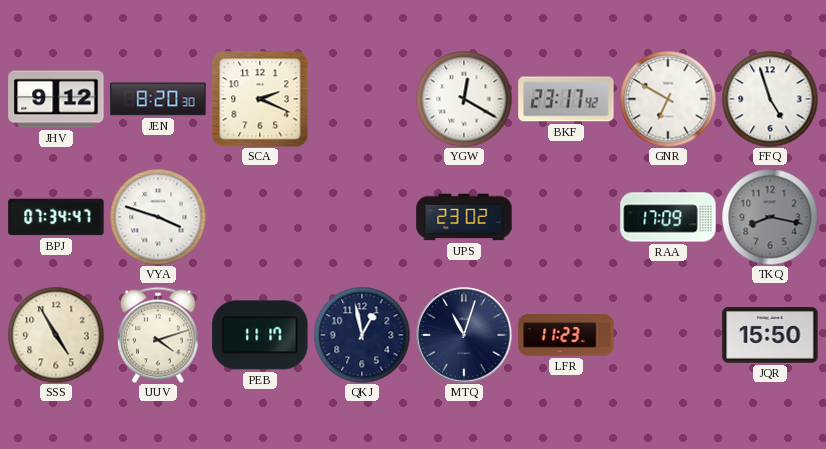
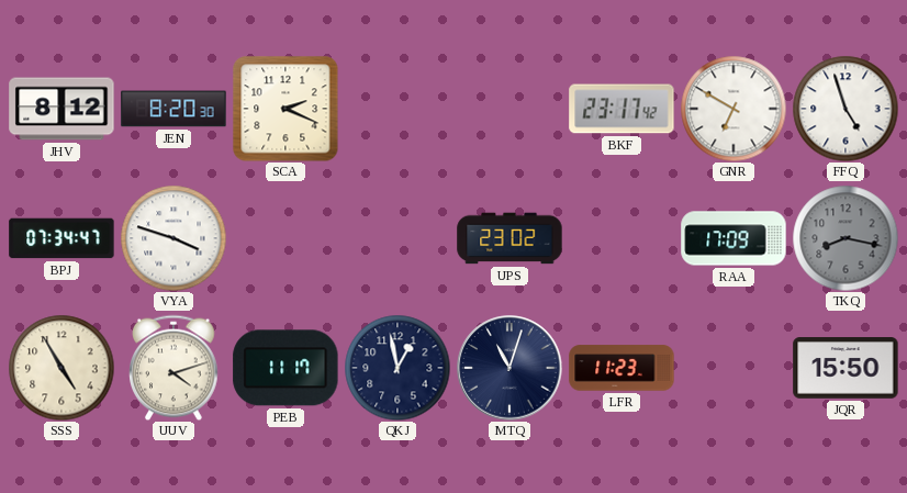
JHV: 9:12 -> 8:12 (61, 109)
YGW: 12:20 -> none (464, 99)
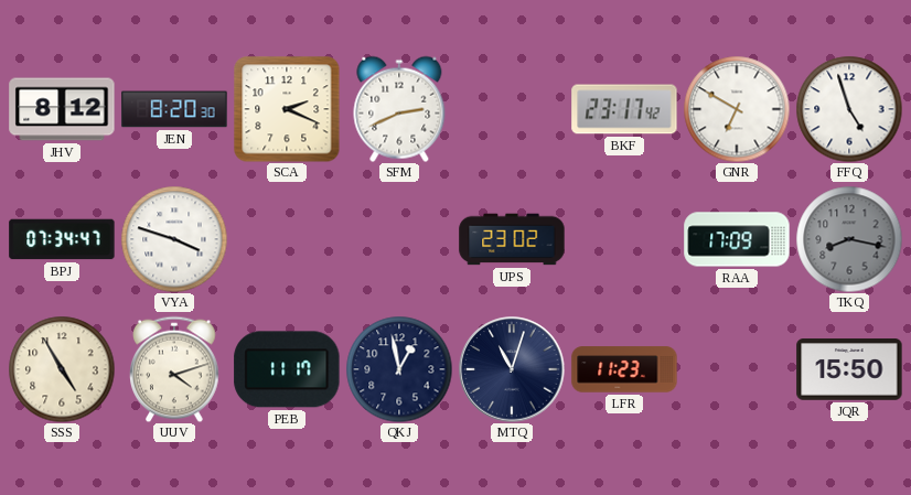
SFM: none -> 2:41 (399, 109)
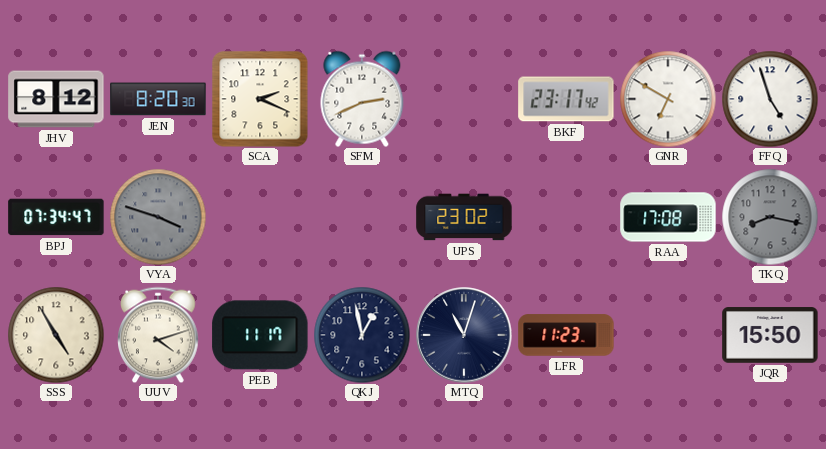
VYA dial: white -> grey (158, 217)
RAA: 17:09 -> 17:08 (668, 217)
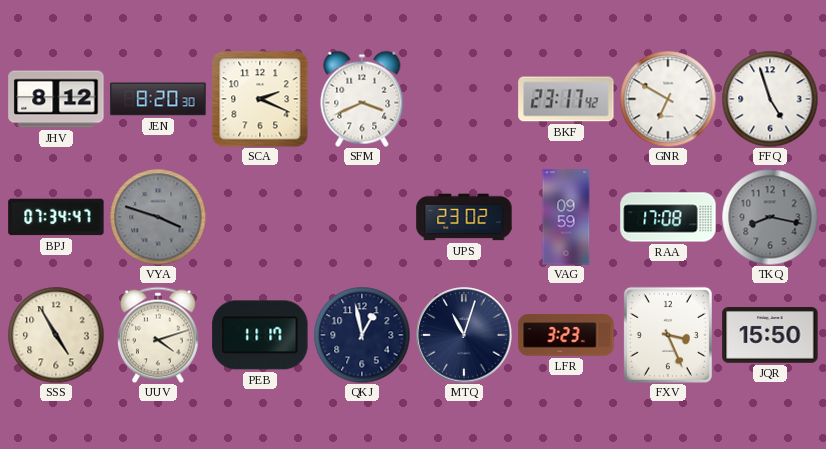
SFM: 2:41 -> 3:41 (362, 99)
VAG: none -> 09:59 (566, 217)
LFR: 11:23 -> 3:23 (566, 335)
FXV: none -> 3:26 (668, 335)
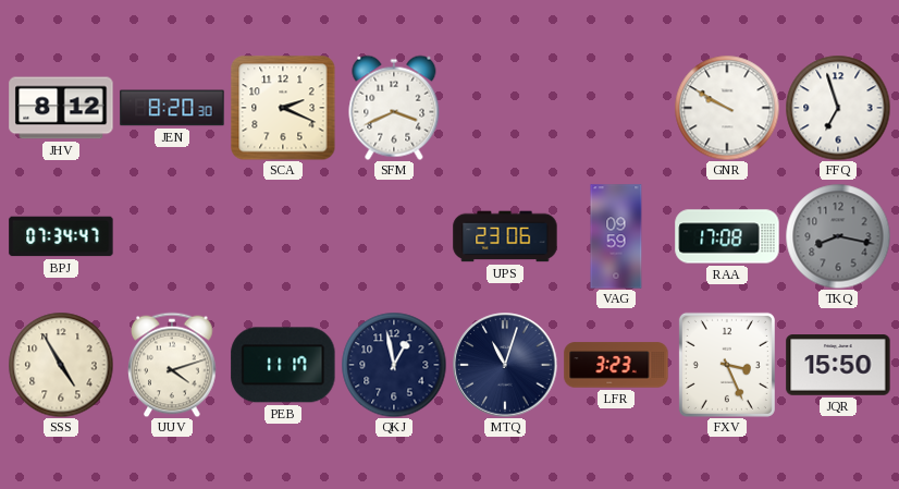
BKF: 23:17 -> none (566, 99)
GNR: 6:50 -> 9:50 (727, 108)
FFQ: 4:57 -> 6:57 (838, 108)
VYA: 3:48 -> none (158, 217)
UPS: 23:02 -> 23:06 (505, 236)
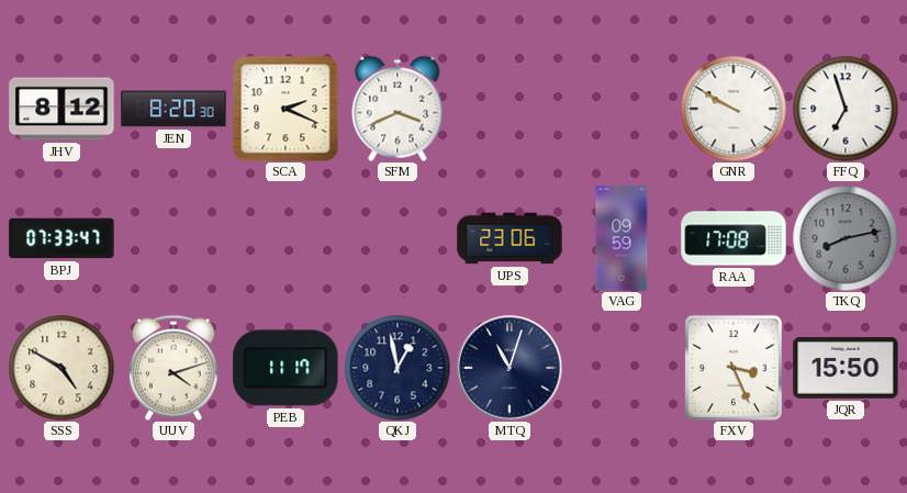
BPJ: 07:34 -> 07:33 (61, 238)
TKQ: 8:17 -> 8:13 (846, 238)
SSS: 4:55 -> 4:50 (61, 368)
LFR: 3:23 -> none (616, 365)
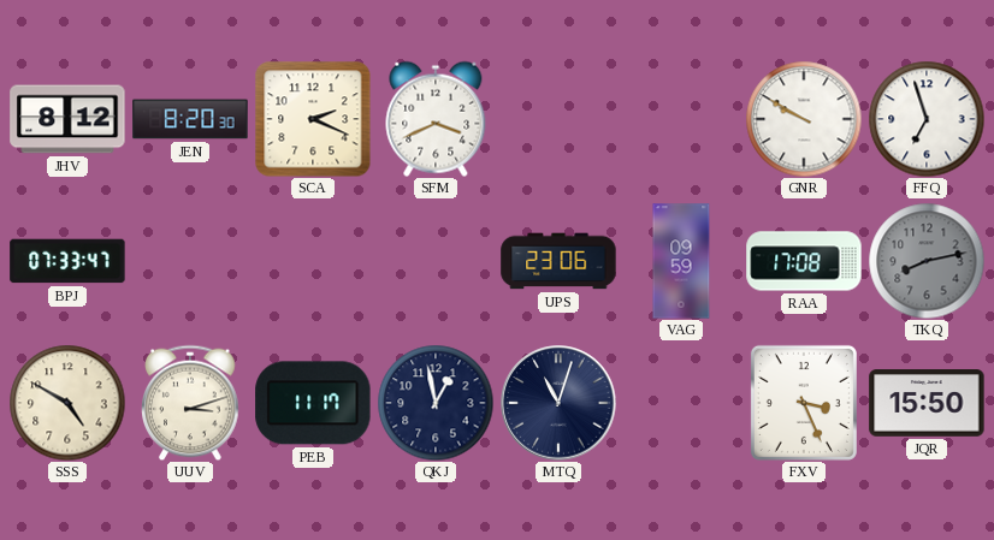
UUV: 4:12 -> 3:12 (190, 403)
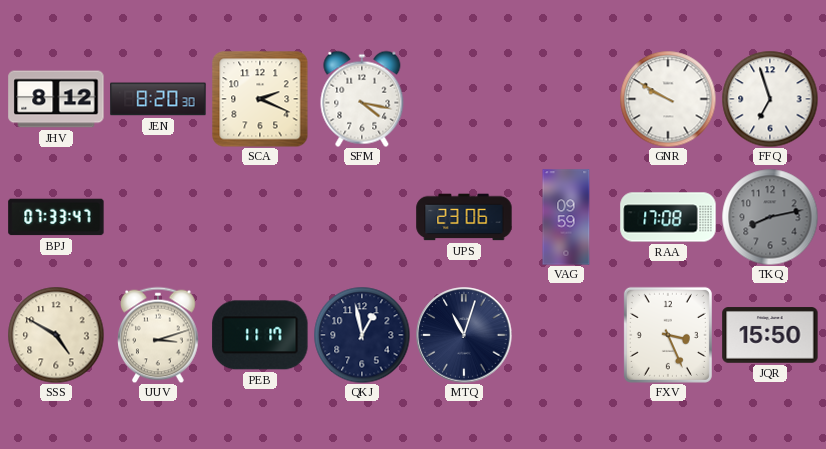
SFM: 3:41 -> 4:17 (362, 99)
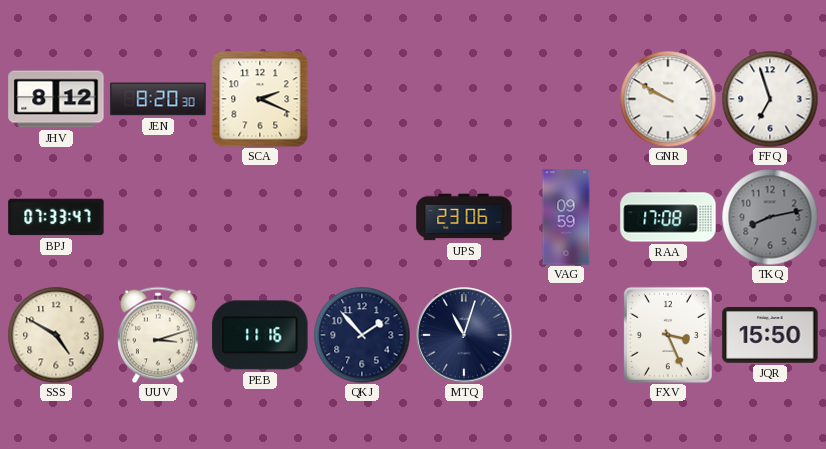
SFM: 4:17 -> none (362, 99)
PEB: 11:17 -> 11:16 (260, 335)
QKJ: 12:58 -> 1:53 (362, 335)
